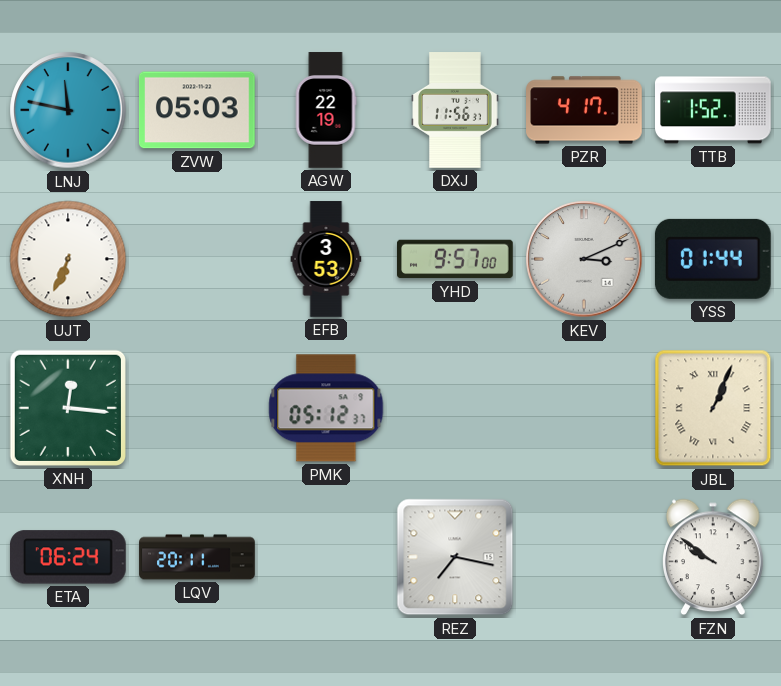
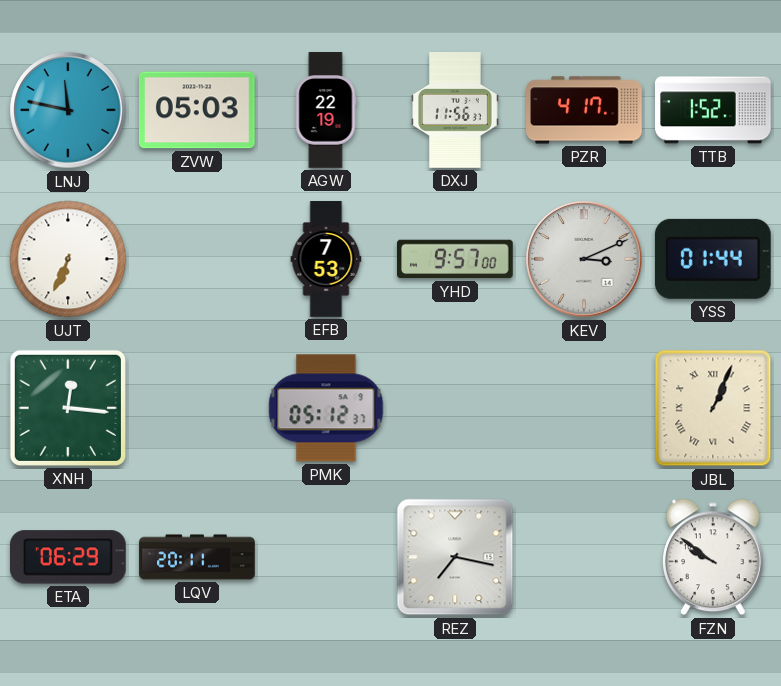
EFB: 3:53 -> 7:53 (326, 259)
ETA: 06:24 -> 06:29 (68, 557)
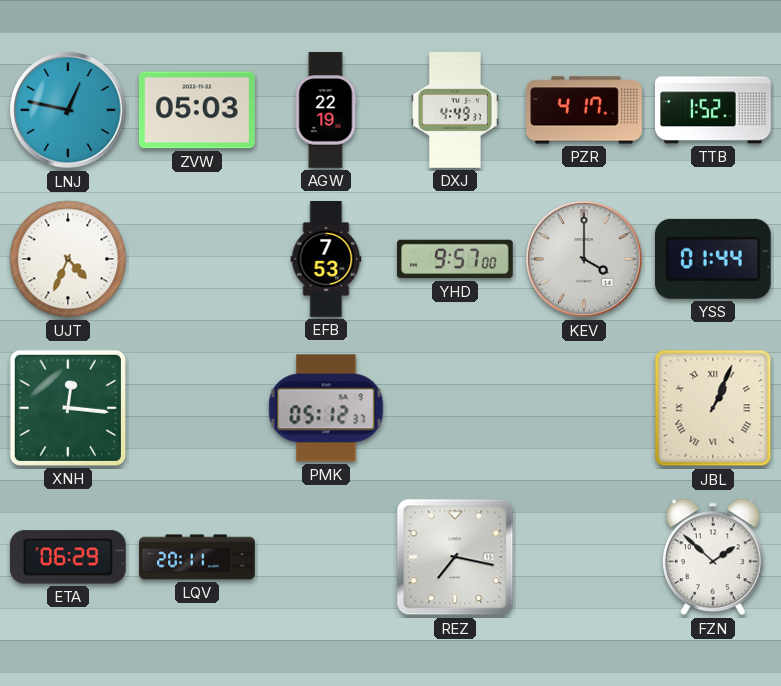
LNJ: 11:47 -> 12:47 (68, 110)
DXJ: 11:56 -> 4:49 (455, 110)
UJT: 6:34 -> 4:34 (68, 259)
KEV: 3:11 -> 4:00 (584, 259)
FZN: 9:51 -> 1:52 (714, 557)
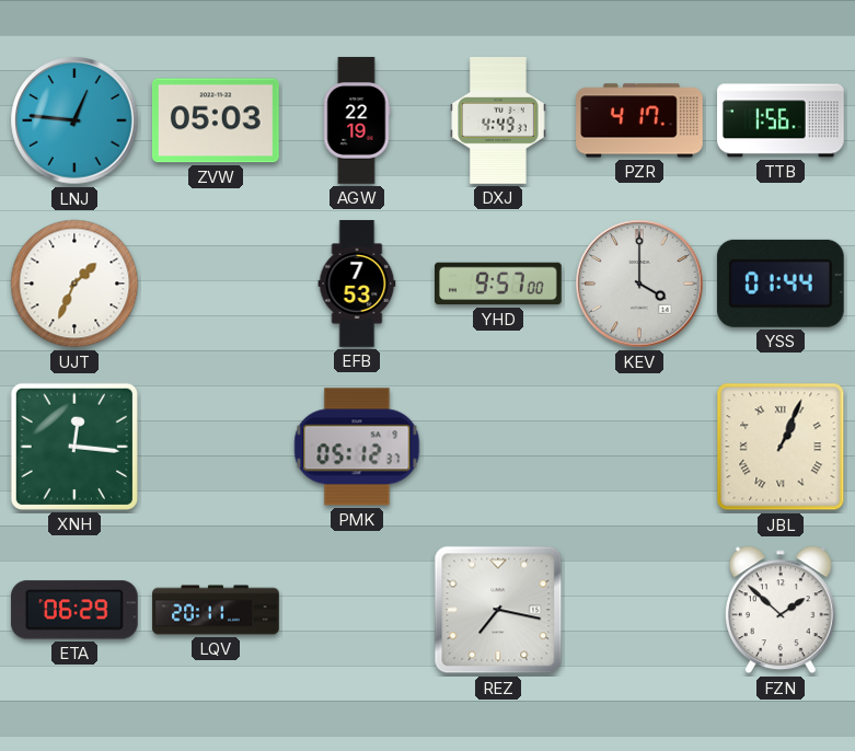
LNJ: 12:47 -> 12:46 (74, 120)
TTB: 1:52 -> 1:56 (782, 120)
UJT: 4:34 -> 1:34 (74, 284)
